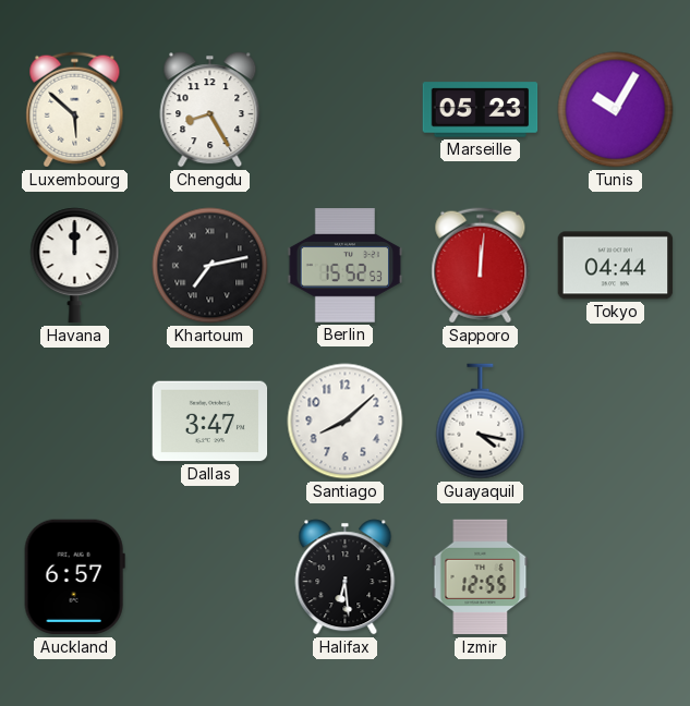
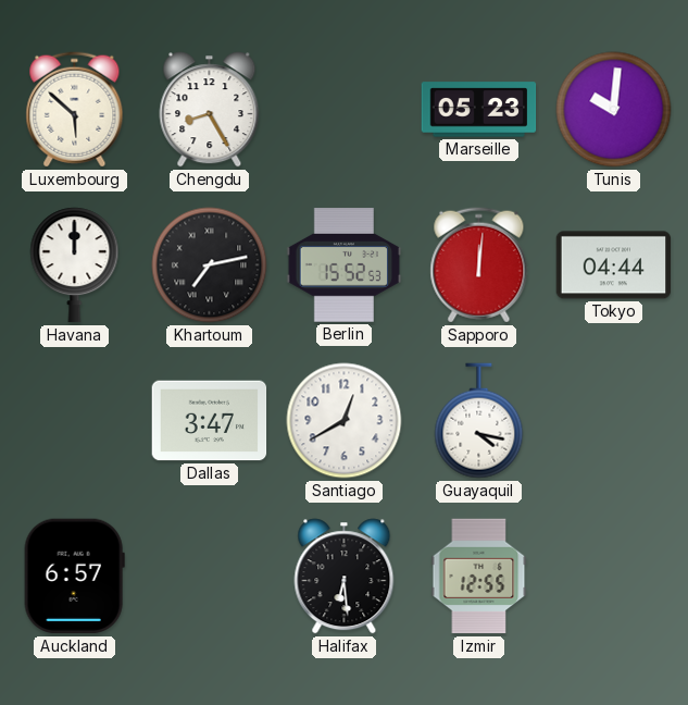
Tunis: 10:05 -> 10:01 (614, 110)
Santiago: 8:08 -> 12:40 (345, 421)
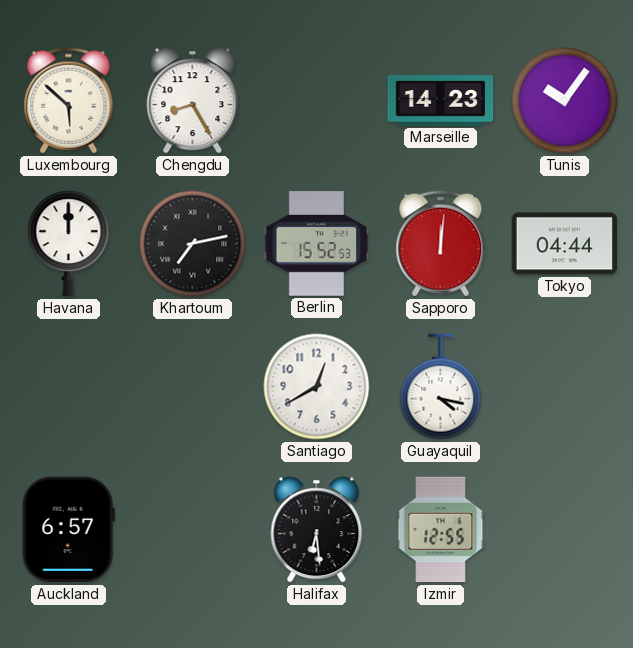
Marseille: 05:23 -> 14:23 (441, 101)
Tunis: 10:01 -> 10:06 (565, 101)
Dallas: 3:47 -> none (210, 421)
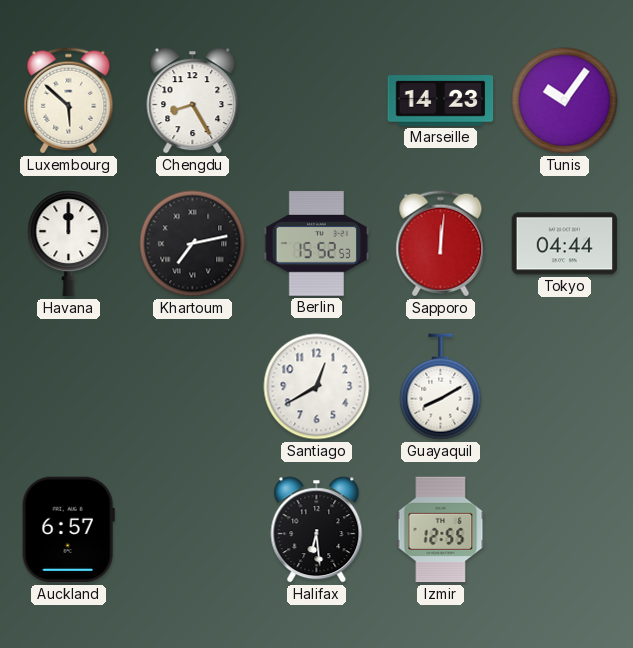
Guayaquil: 4:17 -> 8:10 (441, 387)
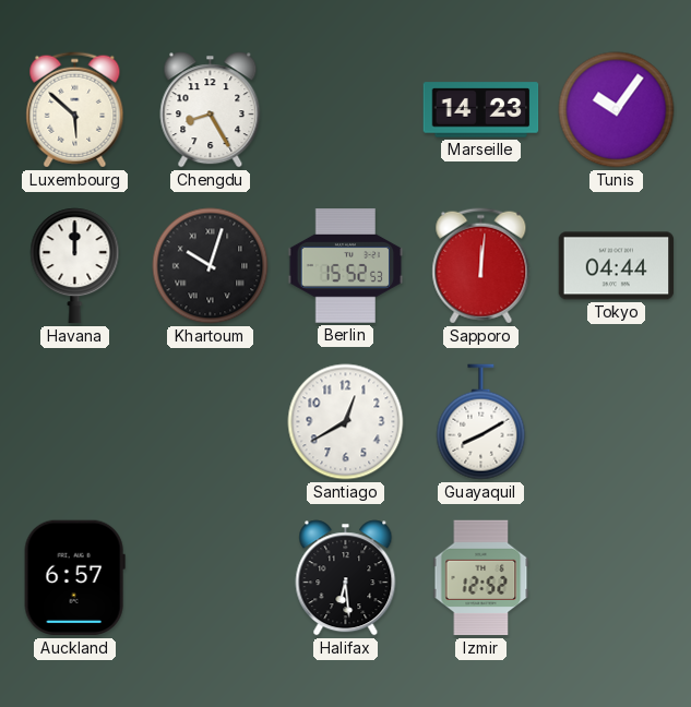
Khartoum: 7:13 -> 10:03 (211, 266)
Izmir: 12:55 -> 12:52 (481, 578)
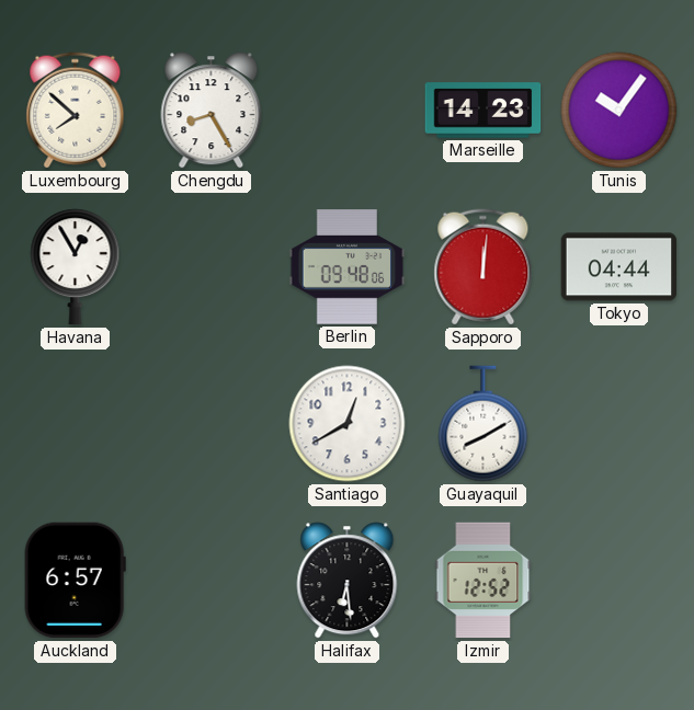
Luxembourg: 5:52 -> 7:52 (76, 111)
Havana: 12:00 -> 12:55 (76, 267)
Khartoum: 10:03 -> none (211, 266)
Berlin: 15:52 -> 09:48 (348, 267)
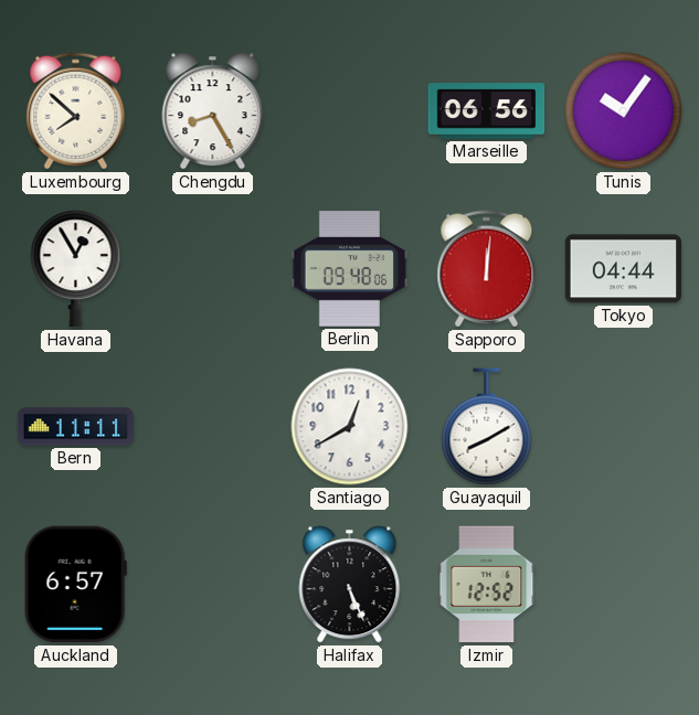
Marseille: 14:23 -> 06:56 (487, 111)
Bern: none -> 11:11 (76, 427)
Halifax: 6:29 -> 5:26 (350, 585)
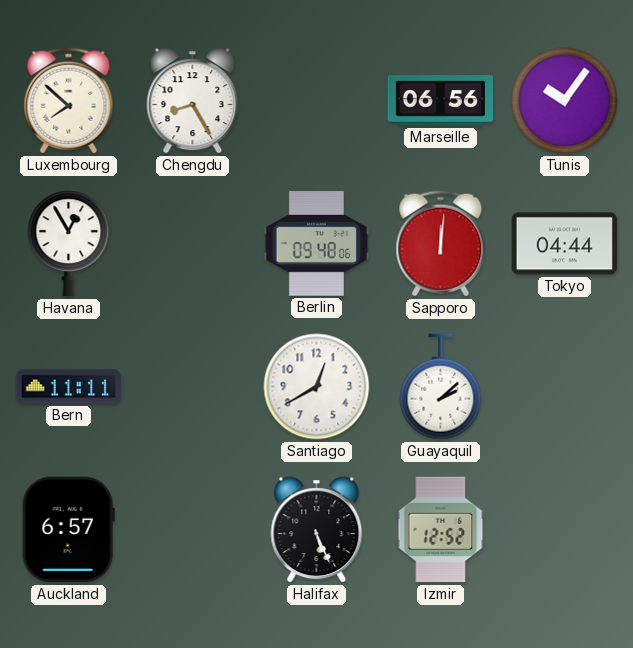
Guayaquil: 8:10 -> 2:08 (441, 387)
